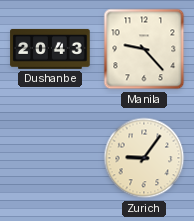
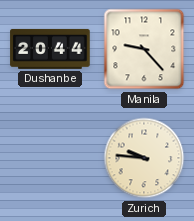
Dushanbe: 20:43 -> 20:44 (50, 49)
Zurich: 9:06 -> 9:46 (144, 158)
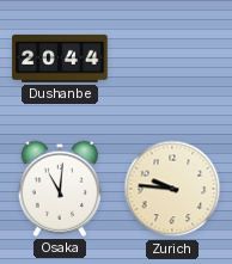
Manila: 9:23 -> none (144, 49)
Osaka: none -> 11:01 (60, 189)
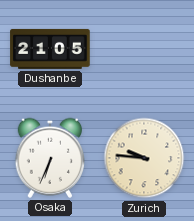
Dushanbe: 20:44 -> 21:05 (50, 49)
Osaka: 11:01 -> 6:34 (50, 158)
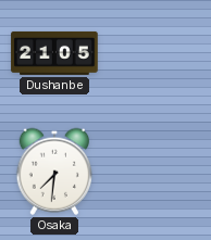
Osaka: 6:34 -> 7:31 (54, 172)
Zurich: 9:46 -> none (144, 158)
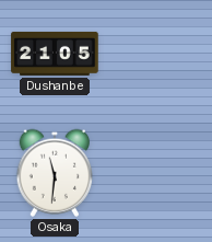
Osaka: 7:31 -> 11:31 (55, 173)
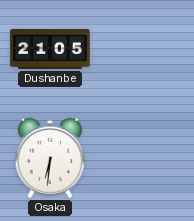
Osaka: 11:31 -> 6:31 (50, 158)
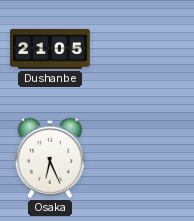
Osaka: 6:31 -> 6:26 (50, 158)
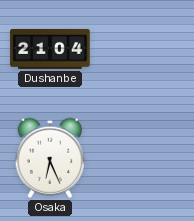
Dushanbe: 21:05 -> 21:04 (50, 49)
